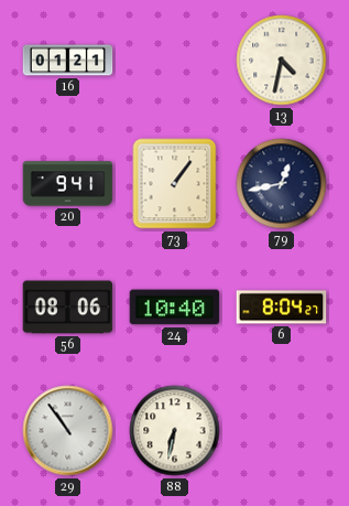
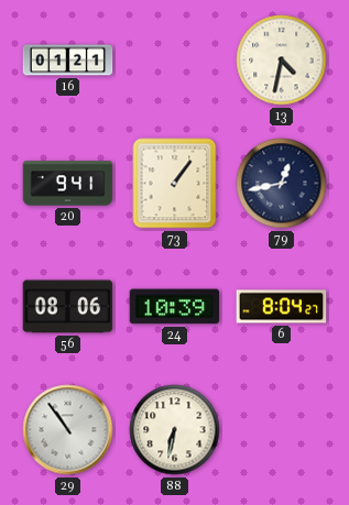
24: 10:40 -> 10:39 (175, 307)
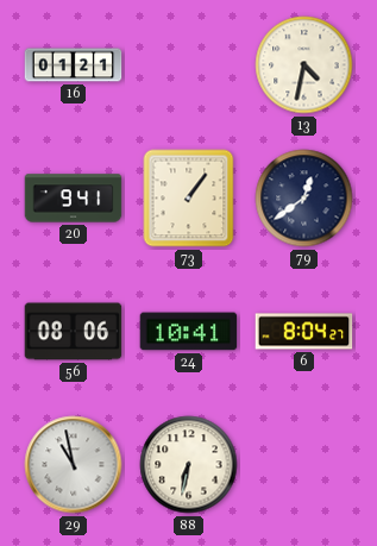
79: 12:43 -> 12:39 (304, 199)
24: 10:39 -> 10:41 (189, 332)
29: 10:54 -> 10:58 (74, 465)
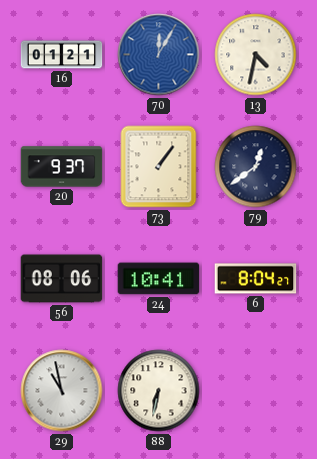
70: none -> 12:05 (159, 55)
20: 9:41 -> 9:37 (62, 167)
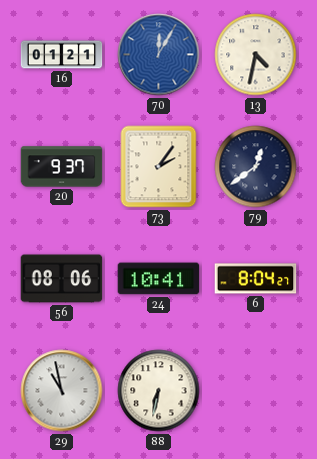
73: 1:06 -> 2:06 (159, 167)
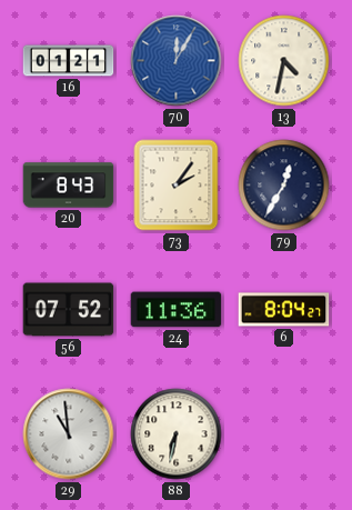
20: 9:37 -> 8:43 (69, 186)
79: 12:39 -> 12:35 (284, 186)
56: 08:06 -> 07:52 (69, 310)
24: 10:41 -> 11:36 (177, 310)
29: 10:58 -> 10:59 (69, 434)
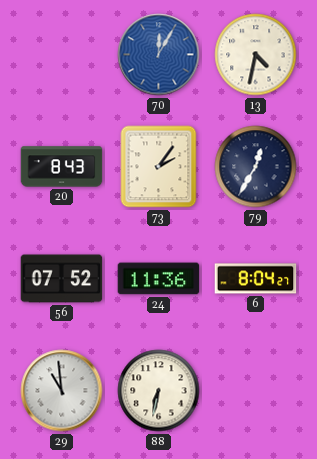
16: 01:21 -> none (69, 61)
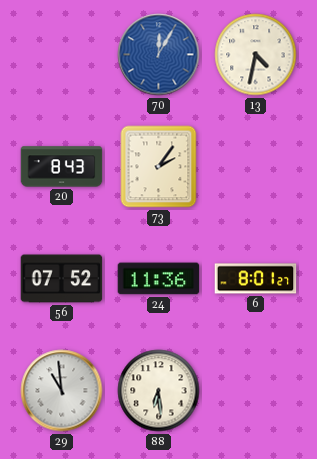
79: 12:35 -> none (256, 167)
6: 8:04 -> 8:01 (256, 279)
88: 6:32 -> 6:29 (159, 391)
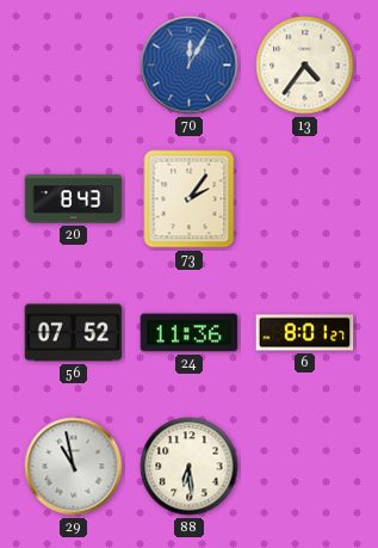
13: 4:32 -> 4:36 (305, 66)
29: 10:59 -> 10:58 (74, 467)
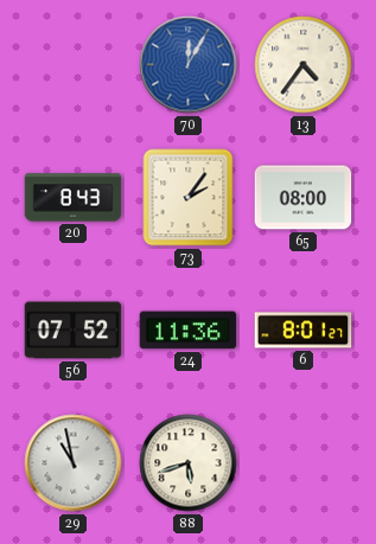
65: none -> 08:00 (304, 198)
88: 6:29 -> 5:42 (189, 463)
